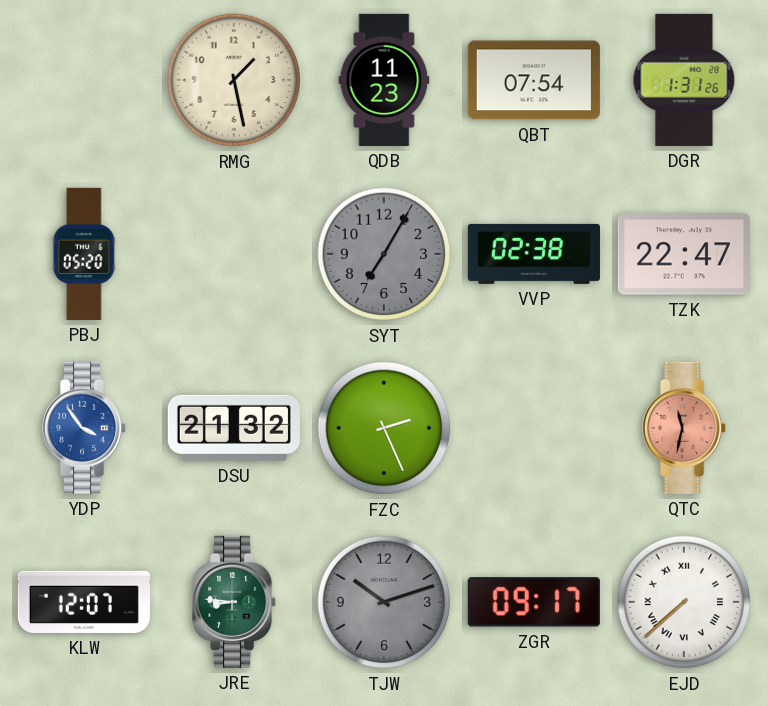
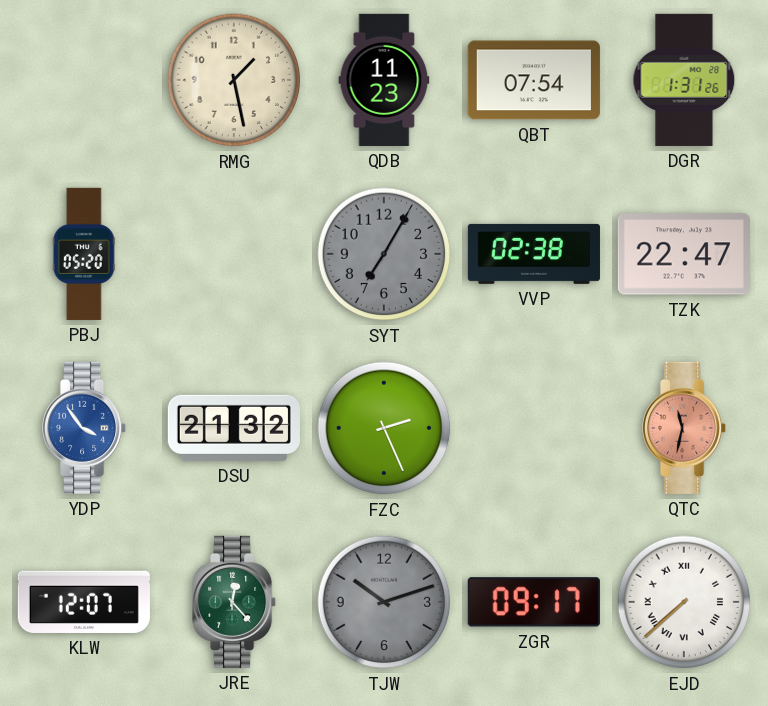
JRE: 8:46 -> 12:23 (235, 602)
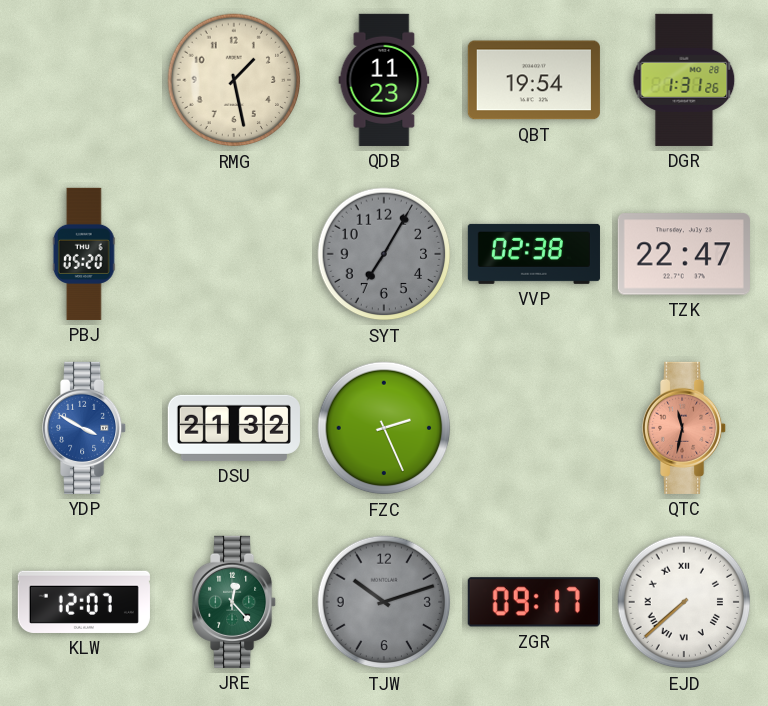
QBT: 07:54 -> 19:54 (534, 80)
YDP: 3:54 -> 3:50 (85, 428)
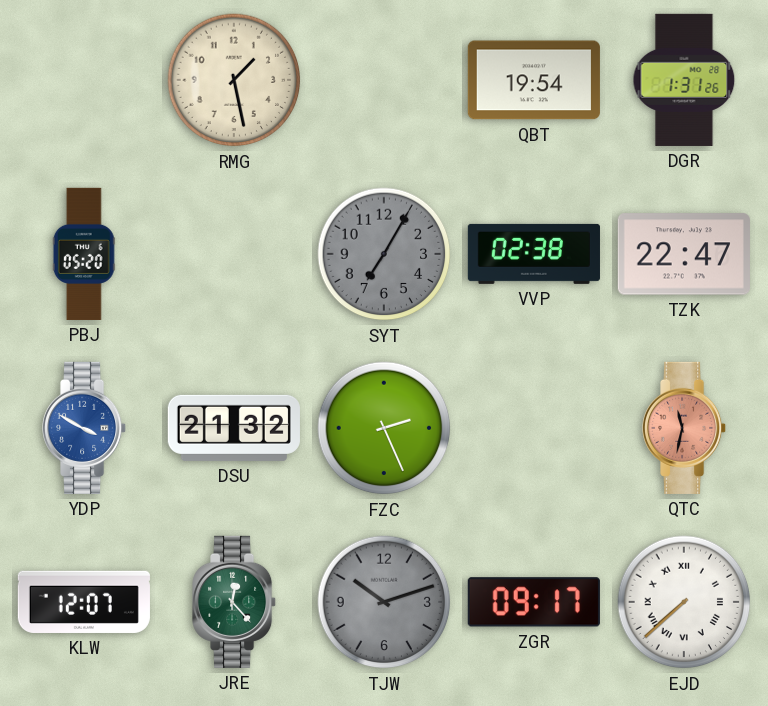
QDB: 11:23 -> none (384, 80)
